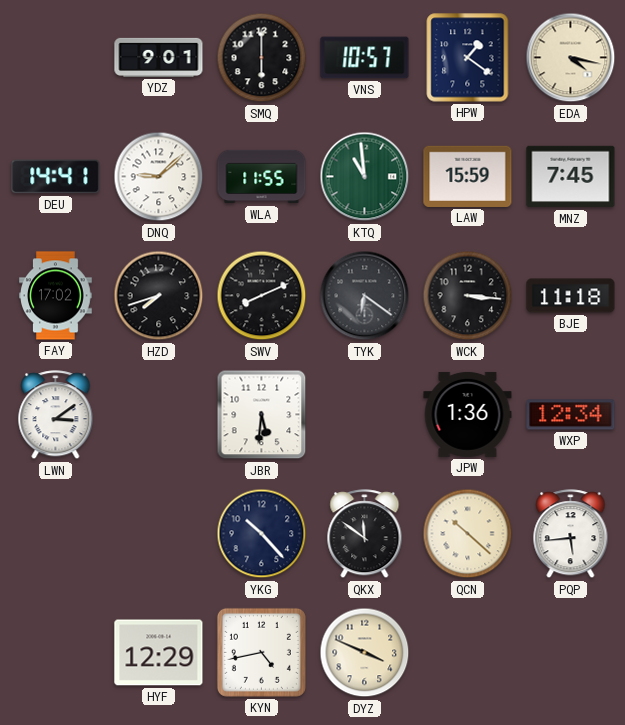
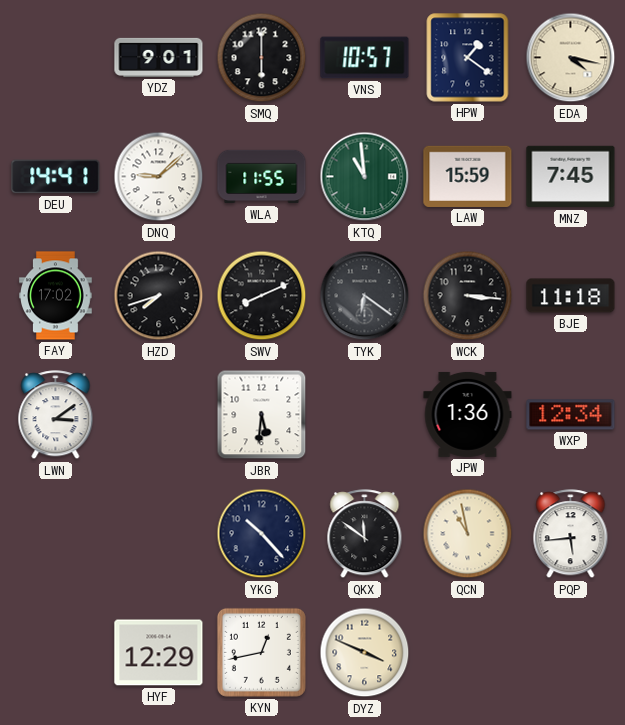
QCN: 10:22 -> 10:58 (468, 534)
KYN: 4:43 -> 12:43 (261, 652)
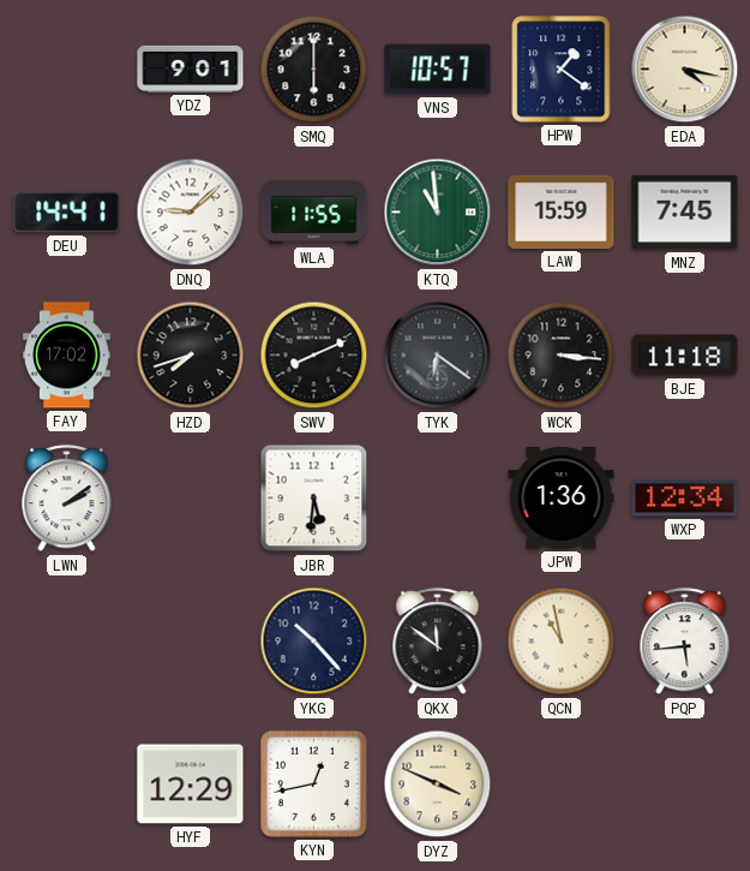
LWN: 3:09 -> 2:09 (67, 499)
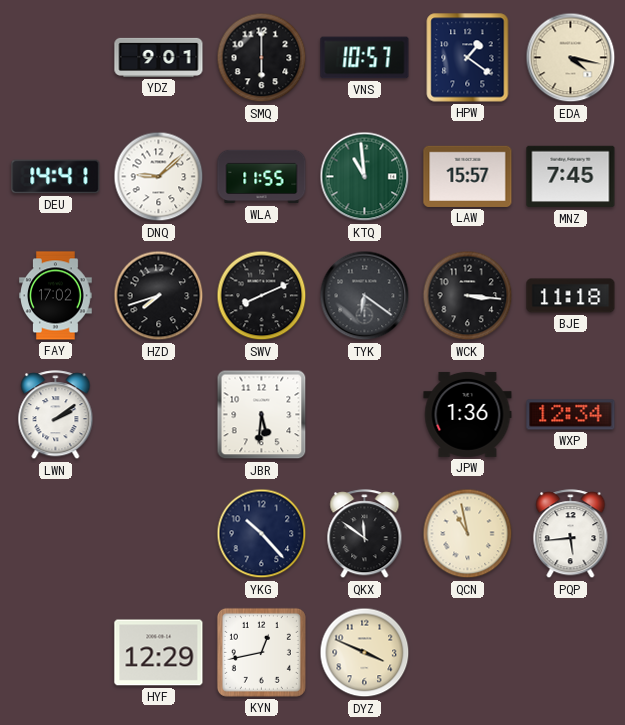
LAW: 15:59 -> 15:57 (468, 176)
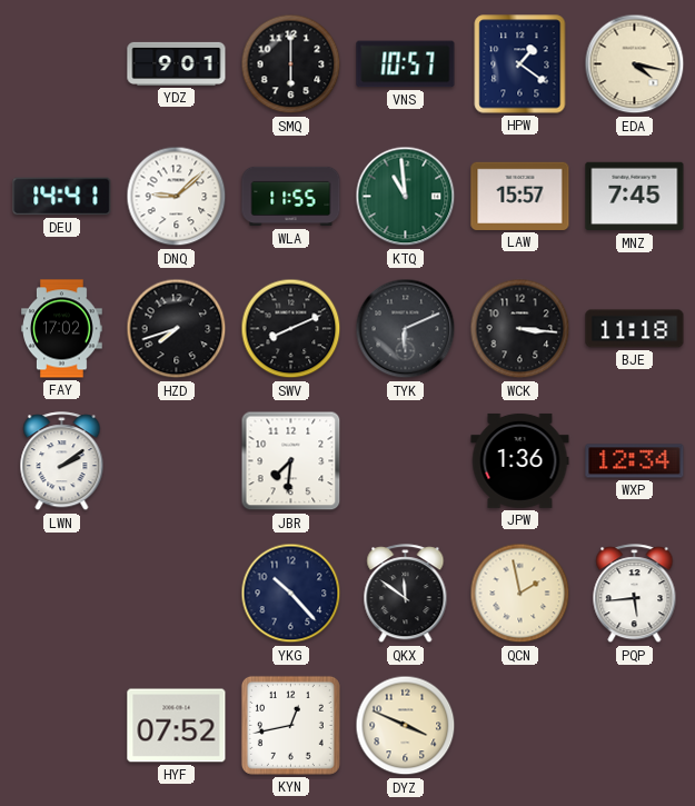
TYK: 6:21 -> 6:11 (406, 329)
JBR: 5:31 -> 7:31 (291, 461)
QCN: 10:58 -> 1:58 (520, 594)
HYF: 12:29 -> 07:52 (177, 726)
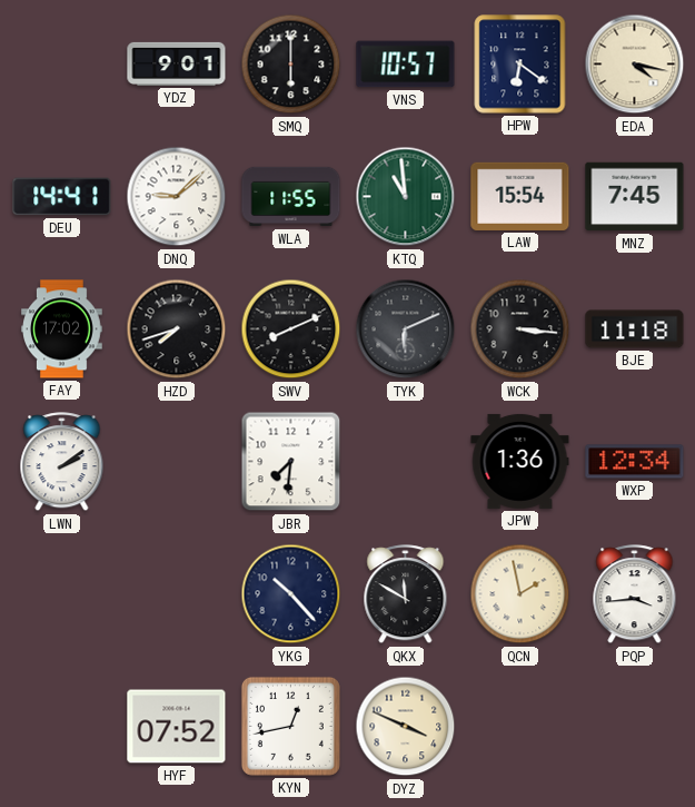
HPW: 1:21 -> 6:21 (520, 65)
LAW: 15:57 -> 15:54 (520, 196)
QKX: 11:51 -> 11:50 (406, 594)
PQP: 5:44 -> 3:44 (635, 594)
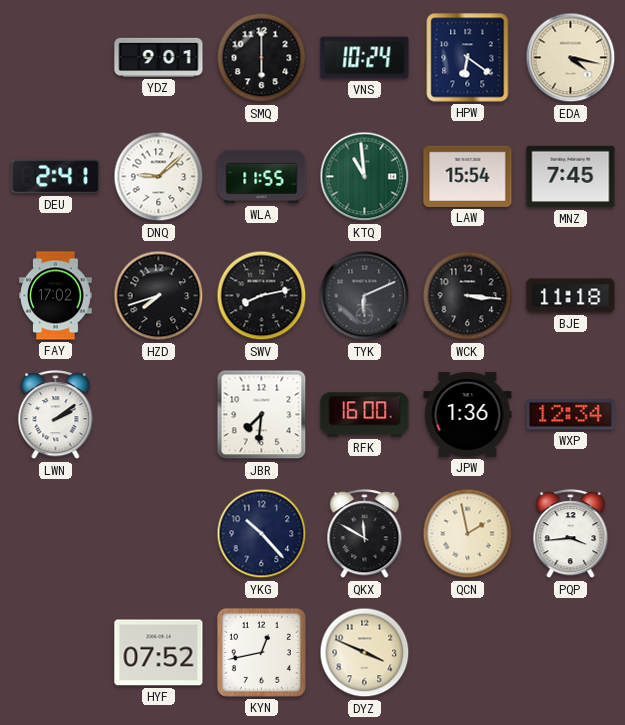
VNS: 10:57 -> 10:24 (365, 58)
DEU: 14:41 -> 2:41 (56, 177)
SWV: 8:11 -> 8:13 (262, 296)
RFK: none -> 16:00 (365, 415)
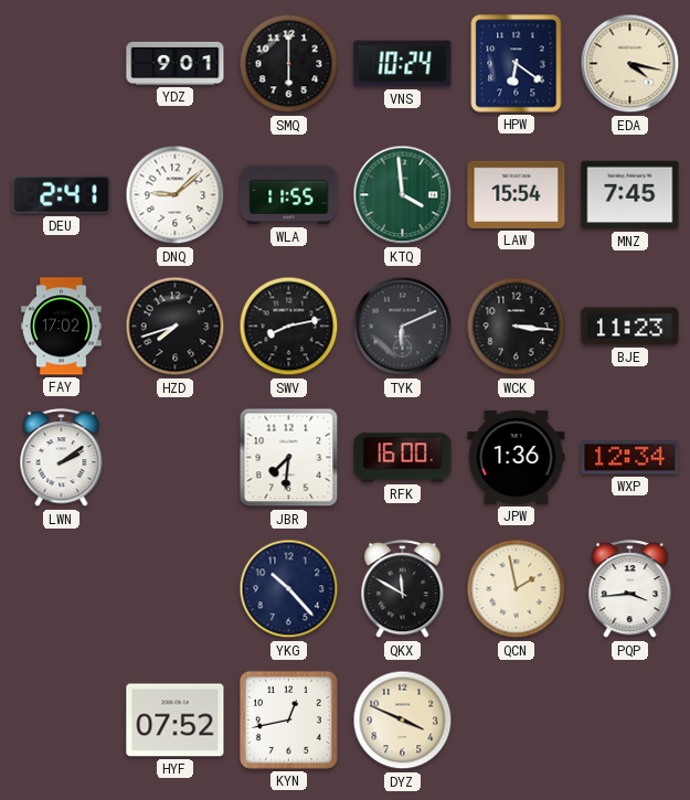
KTQ: 10:59 -> 3:59 (403, 195)
BJE: 11:18 -> 11:23 (630, 327)
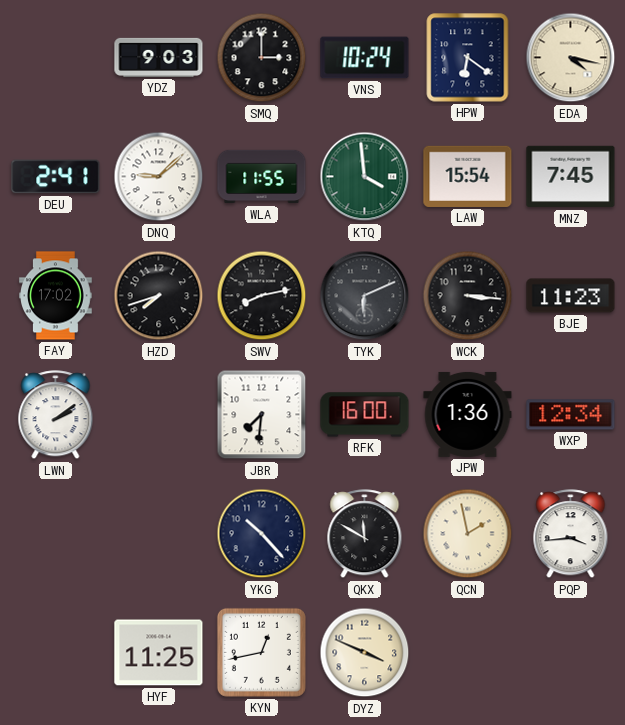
YDZ: 9:01 -> 9:03 (159, 57)
SMQ: 6:00 -> 3:00 (262, 58)
HYF: 07:52 -> 11:25 (159, 653)
